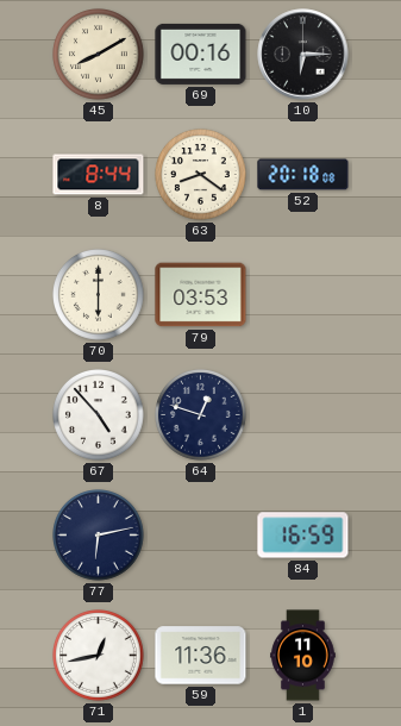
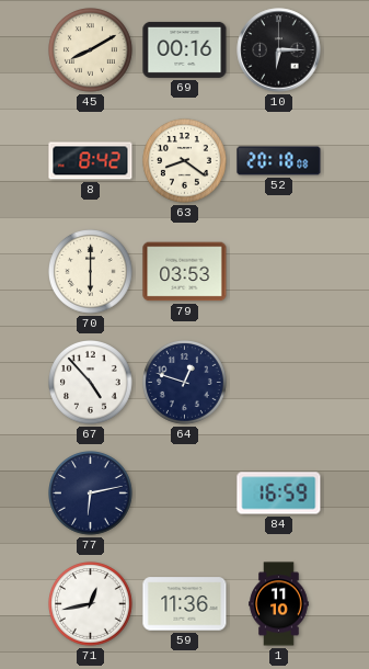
8: 8:44 -> 8:42 (91, 161)
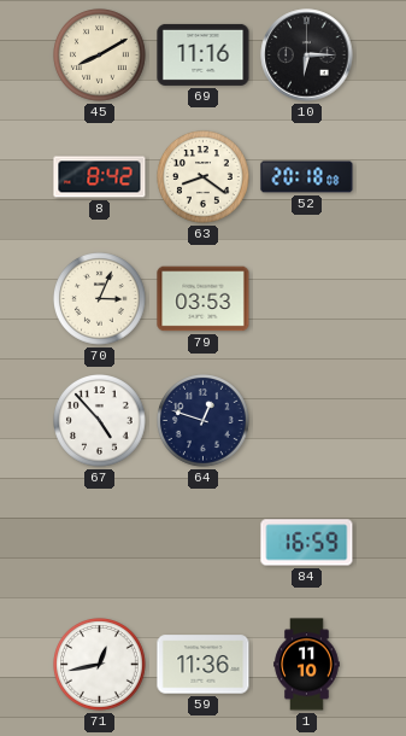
69: 00:16 -> 11:16 (204, 54)
70: 6:00 -> 3:04 (100, 299)
77: 6:13 -> none (91, 494)
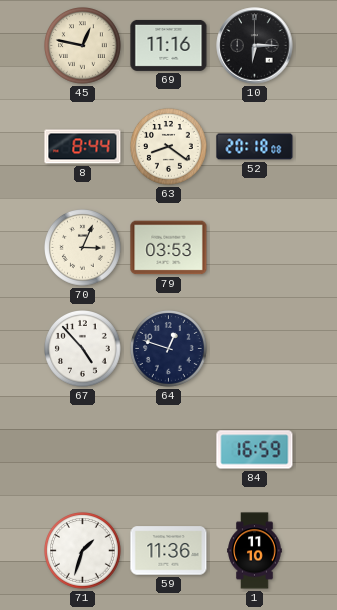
45: 8:10 -> 12:47 (83, 46)
8: 8:42 -> 8:44 (83, 147)
71: 12:43 -> 1:33 (83, 551)
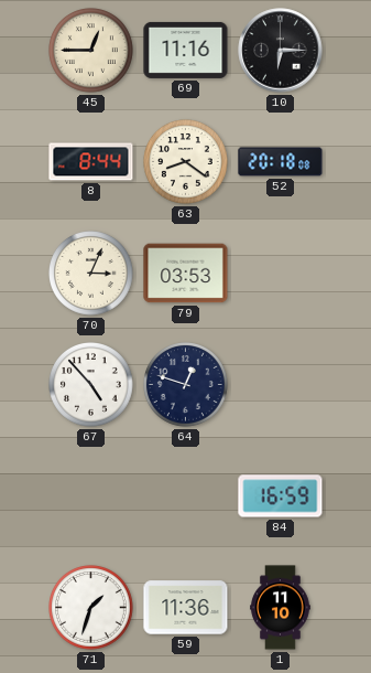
45: 12:47 -> 12:45 (91, 51)
